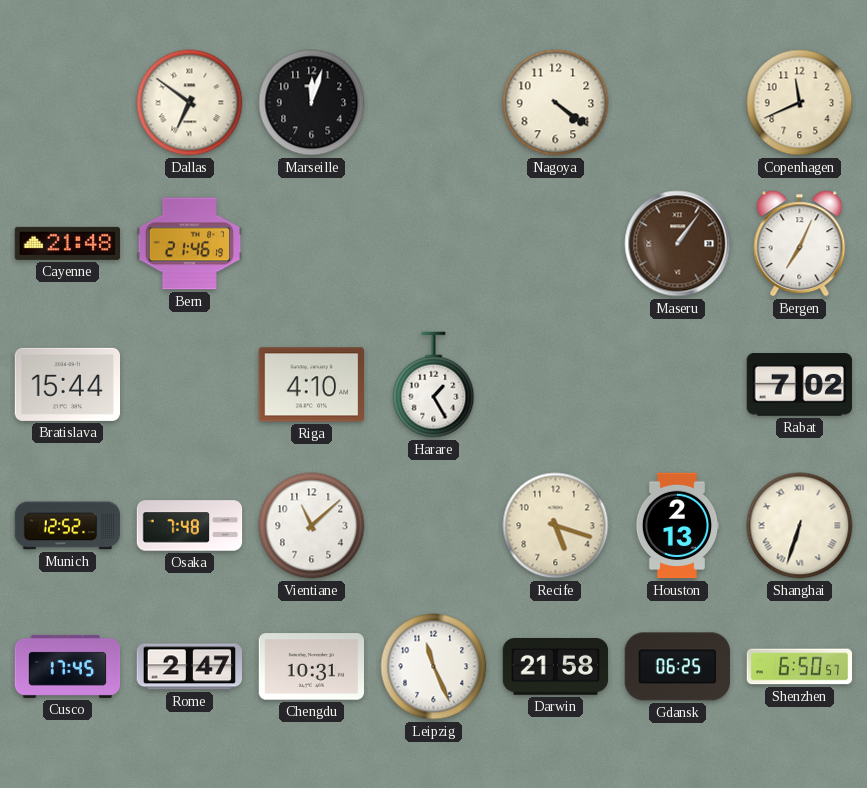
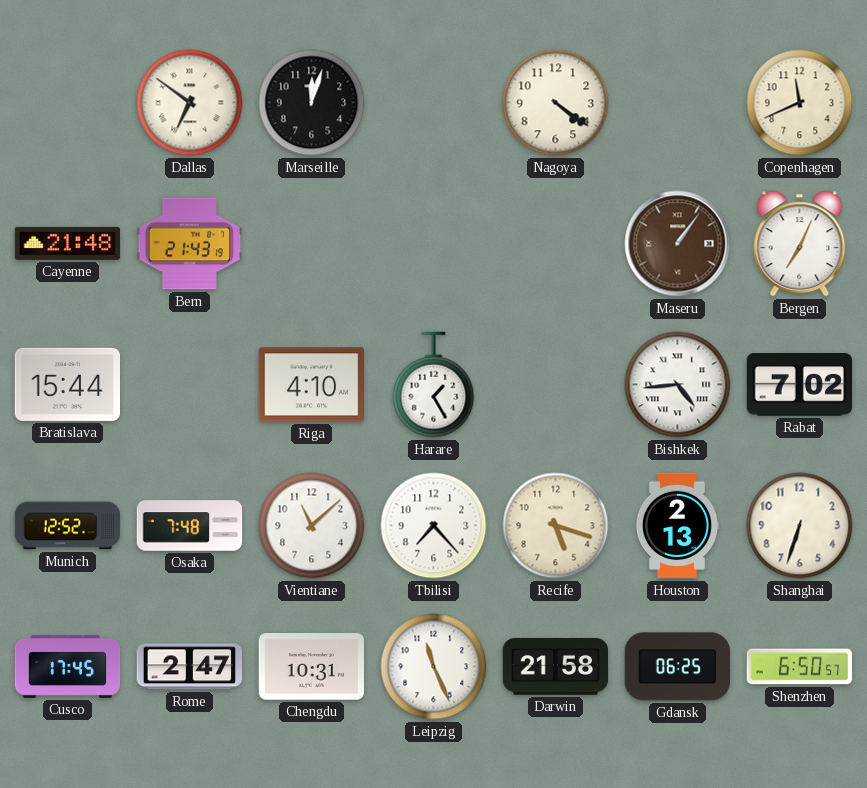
Bern: 21:46 -> 21:43 (190, 244)
Bishkek: none -> 4:44 (678, 385)
Tbilisi: none -> 7:23 (434, 526)
Shanghai numerals: Roman -> Arabic (800, 526)
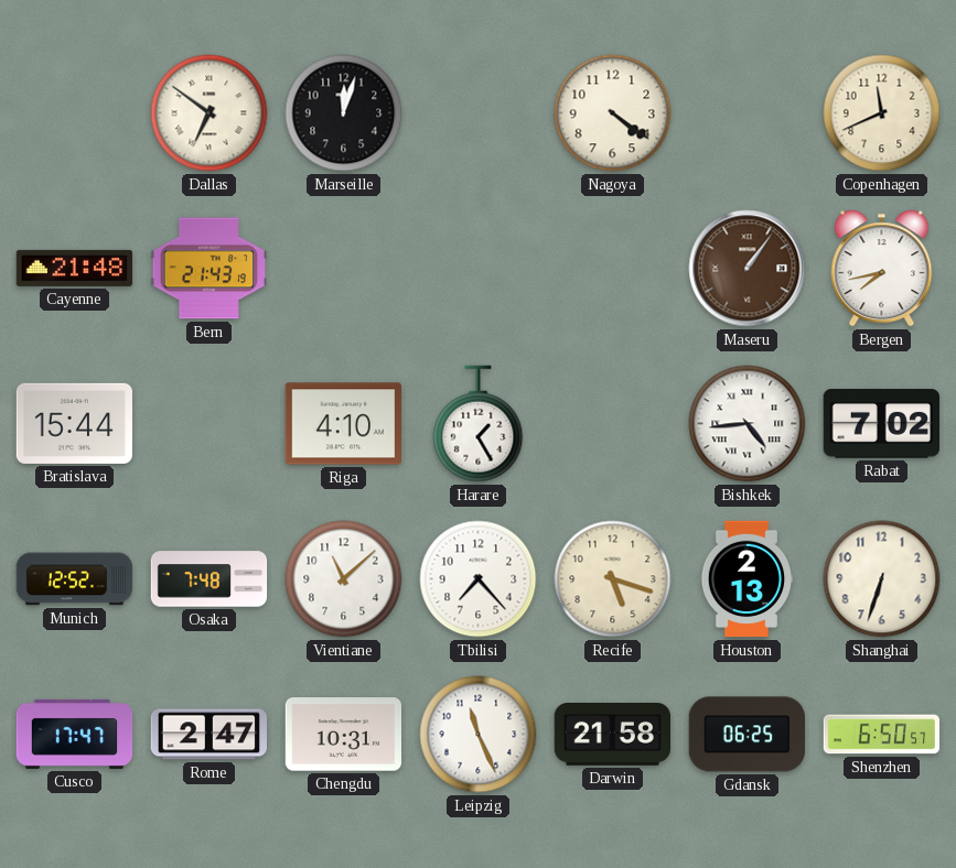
Bergen: 7:04 -> 7:43 (882, 269)
Cusco: 17:45 -> 17:47 (75, 734)
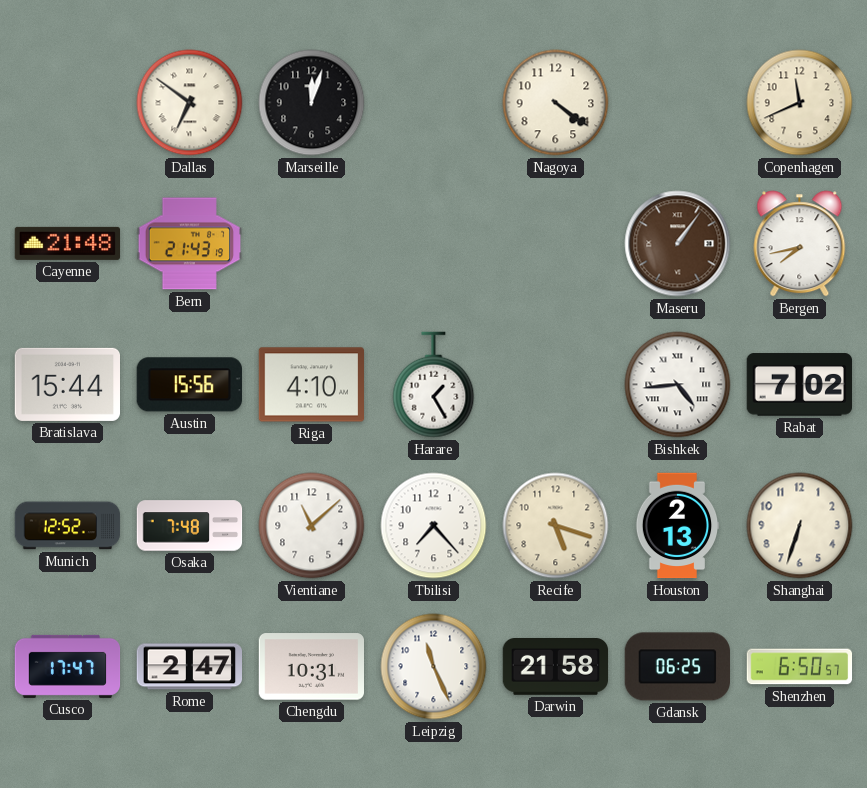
Austin: none -> 15:56 (189, 385)
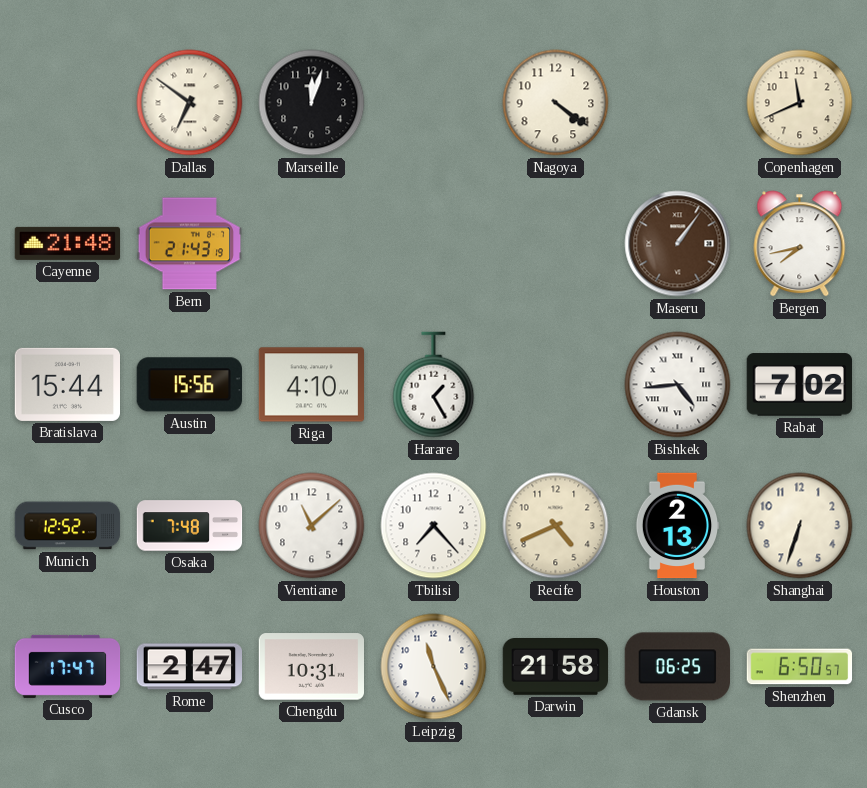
Recife: 5:18 -> 4:41 (556, 526)
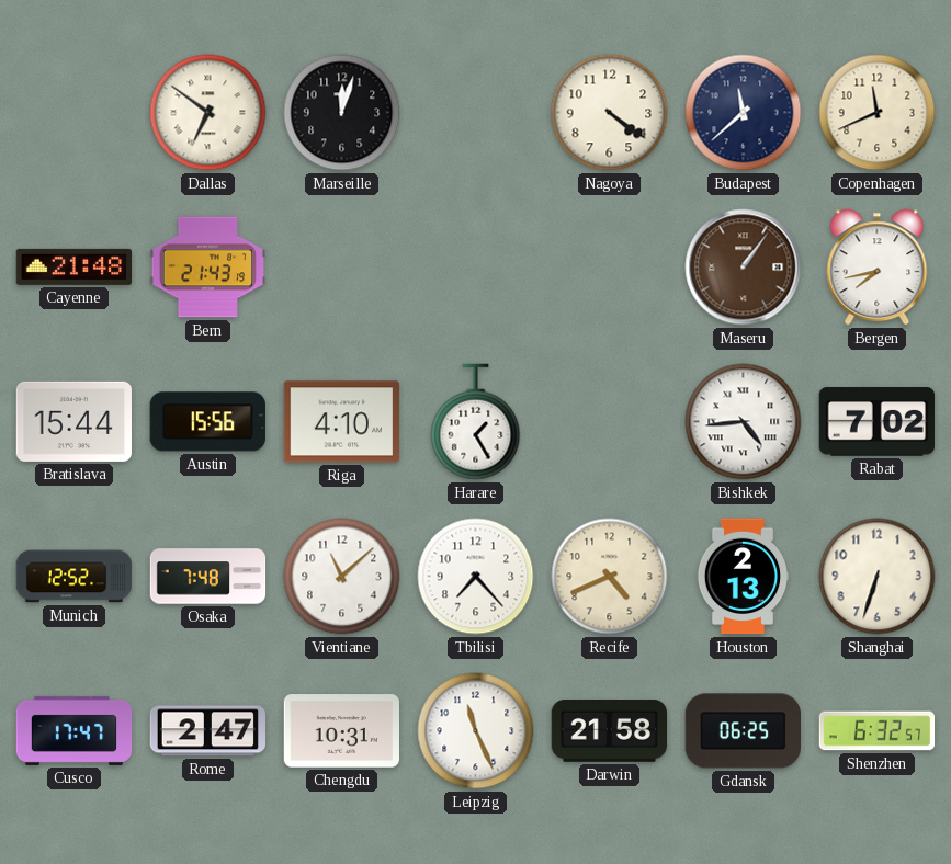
Budapest: none -> 11:38 (744, 113)
Shenzhen: 6:50 -> 6:32 (878, 731)
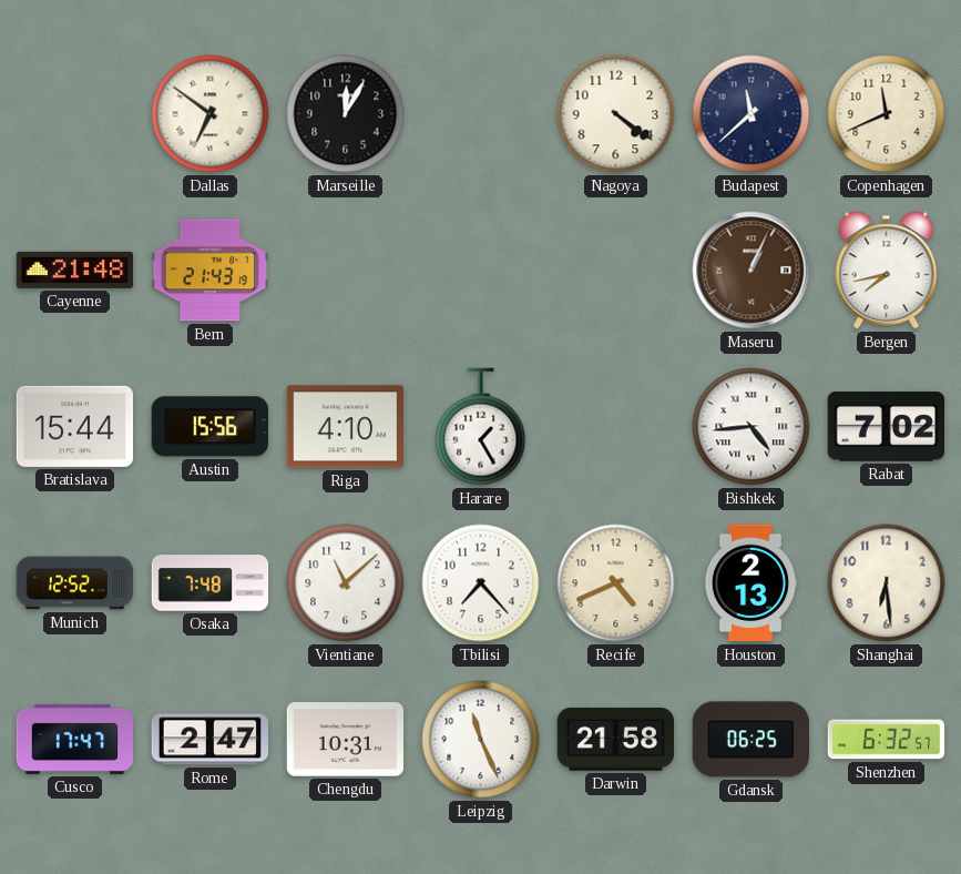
Marseille: 12:03 -> 12:05 (346, 114)
Maseru: 1:06 -> 1:04 (752, 271)
Shanghai: 6:33 -> 6:29 (887, 583)
